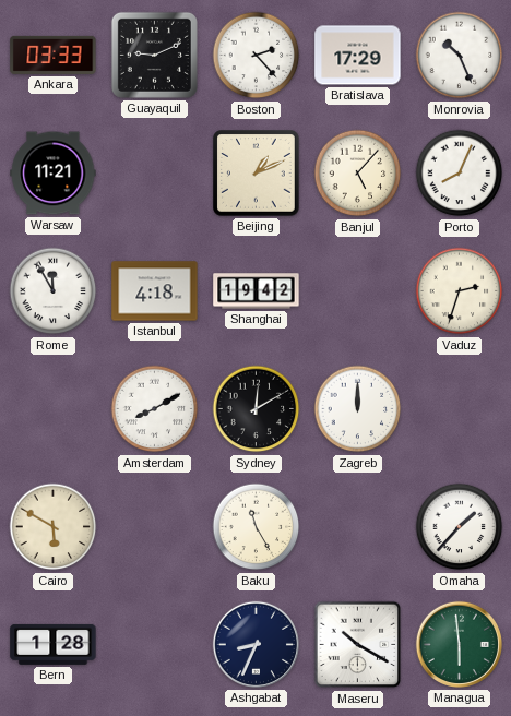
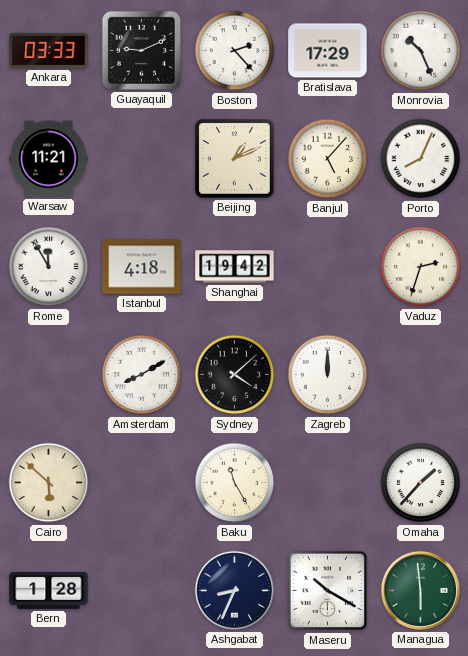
Sydney: 12:10 -> 4:08 (235, 375)
Cairo: 5:50 -> 5:52 (49, 483)
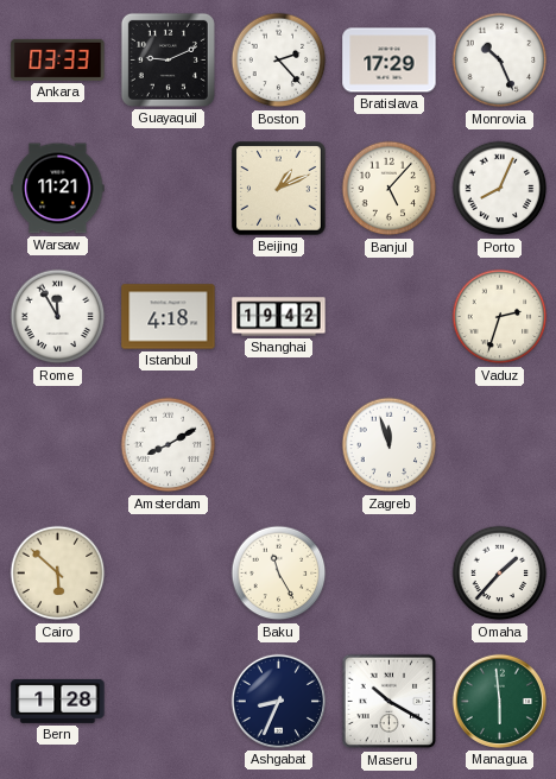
Sydney: 4:08 -> none (235, 375)
Zagreb: 12:00 -> 11:57 (390, 445)
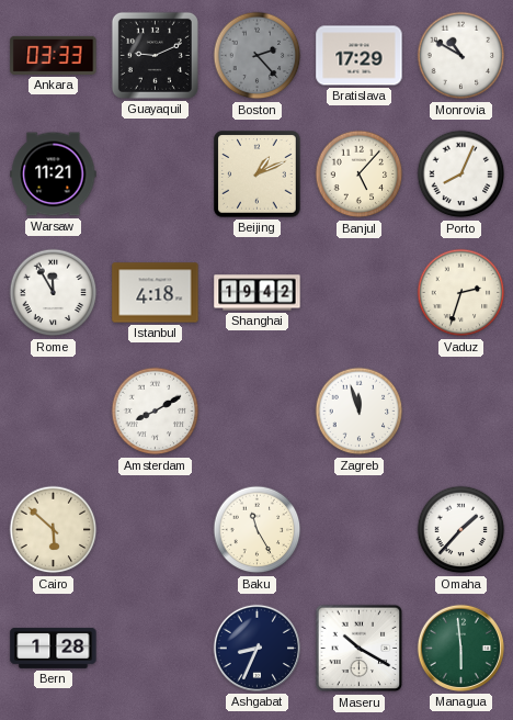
Boston dial: white -> grey (258, 56)
Monrovia: 10:26 -> 10:50 (461, 56)
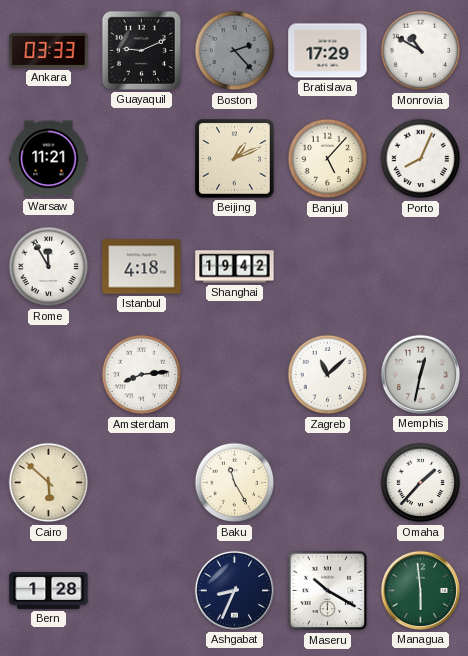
Vaduz: 2:33 -> none (461, 293)
Amsterdam: 8:10 -> 8:14 (142, 375)
Zagreb: 11:57 -> 11:08 (328, 375)
Memphis: none -> 12:32 (420, 374)
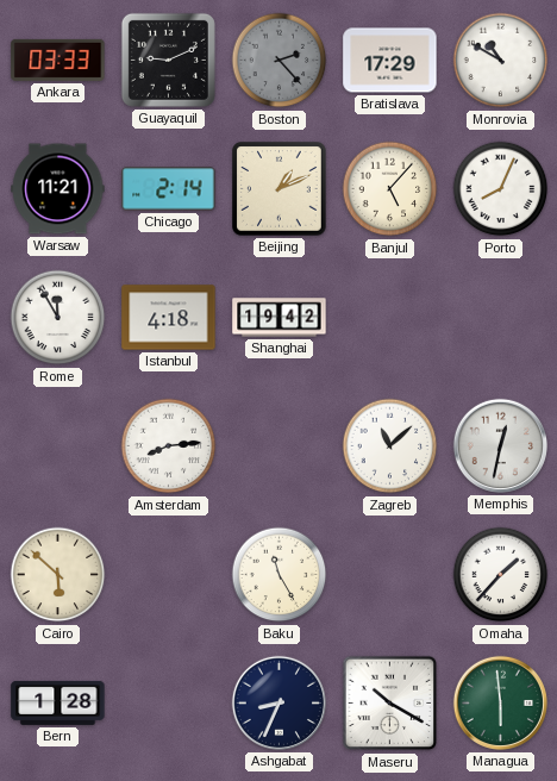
Chicago: none -> 2:14 (169, 189)
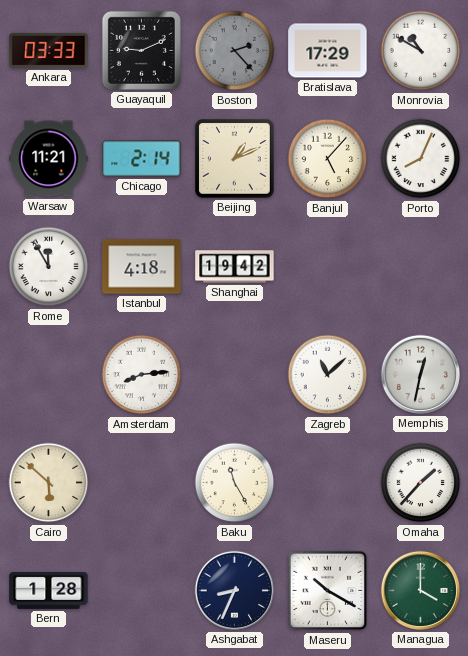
Managua: 5:59 -> 4:00 (420, 590)
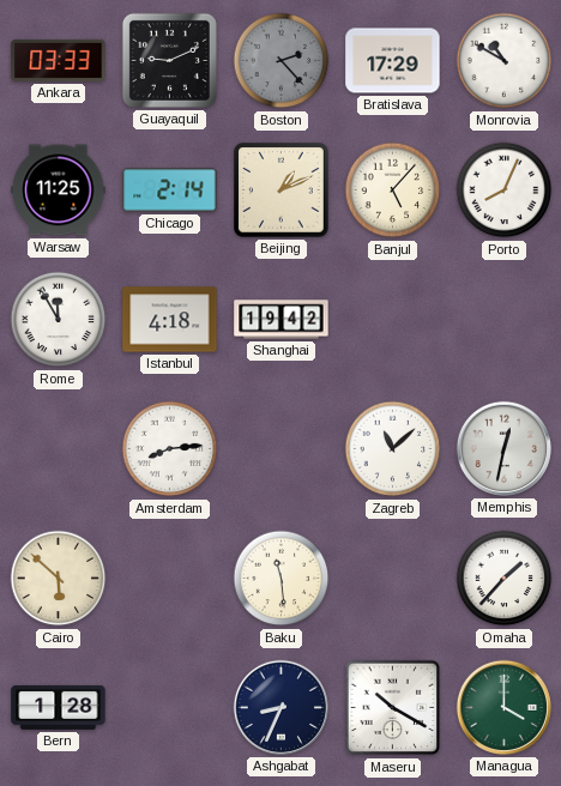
Warsaw: 11:21 -> 11:25 (59, 191)
Baku: 11:25 -> 11:29 (282, 579)
